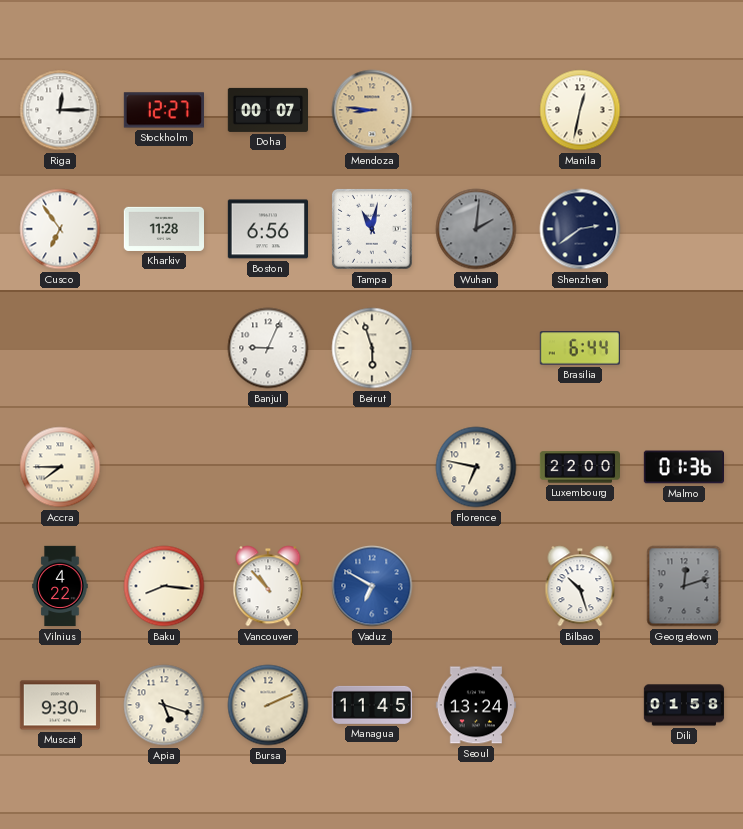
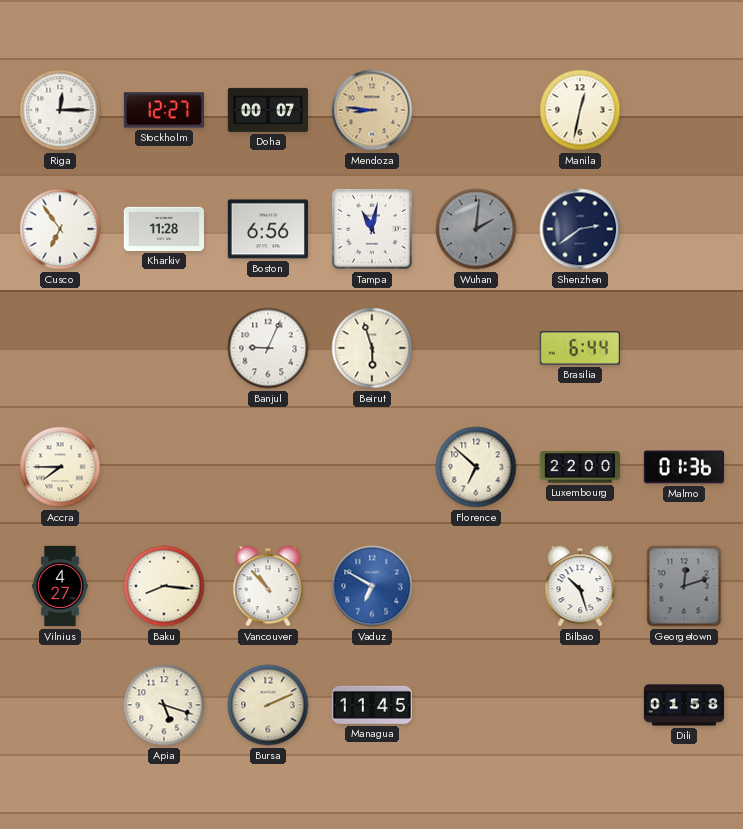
Florence: 6:47 -> 6:52 (476, 467)
Vilnius: 4:22 -> 4:27 (60, 586)
Muscat: 9:30 -> none (59, 705)
Seoul: 13:24 -> none (475, 705)
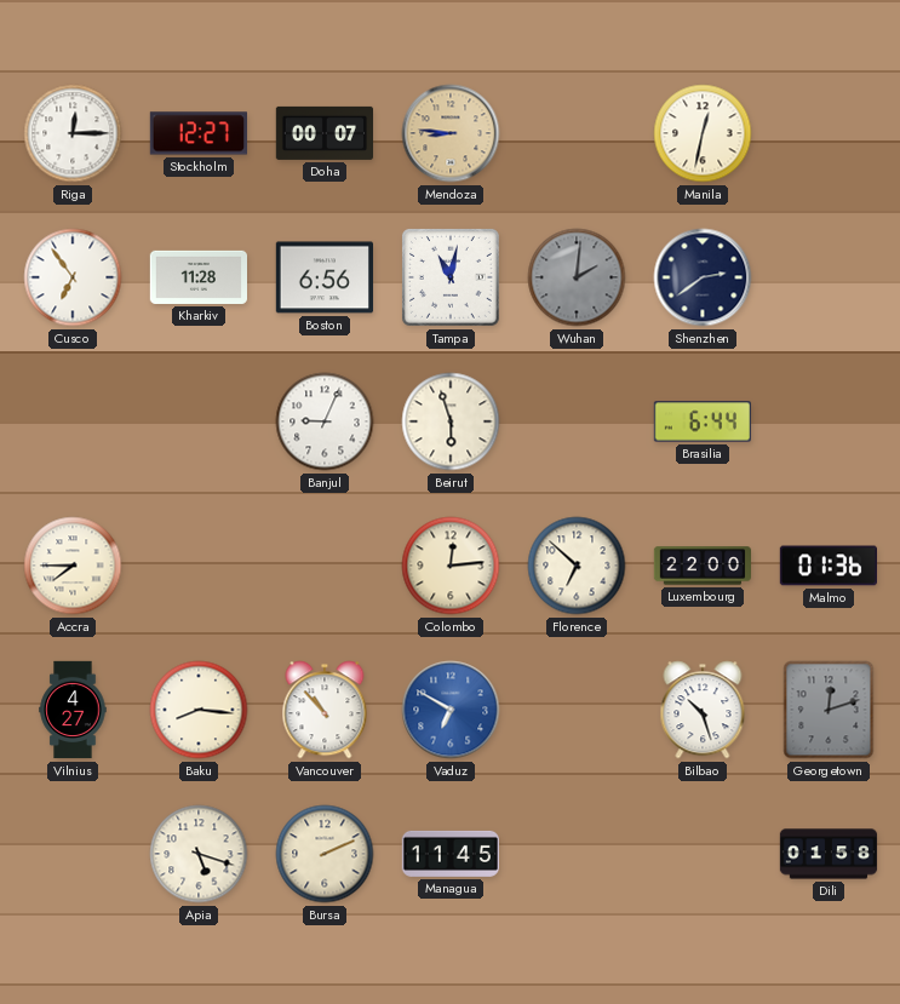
Colombo: none -> 12:14 (451, 566)
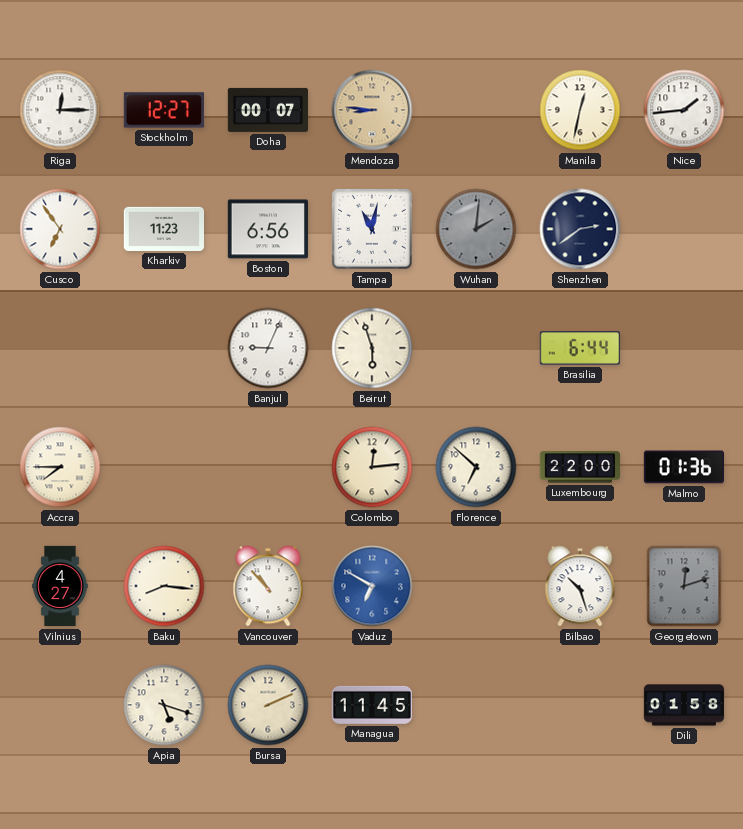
Nice: none -> 1:44 (684, 110)
Kharkiv: 11:28 -> 11:23 (163, 229)
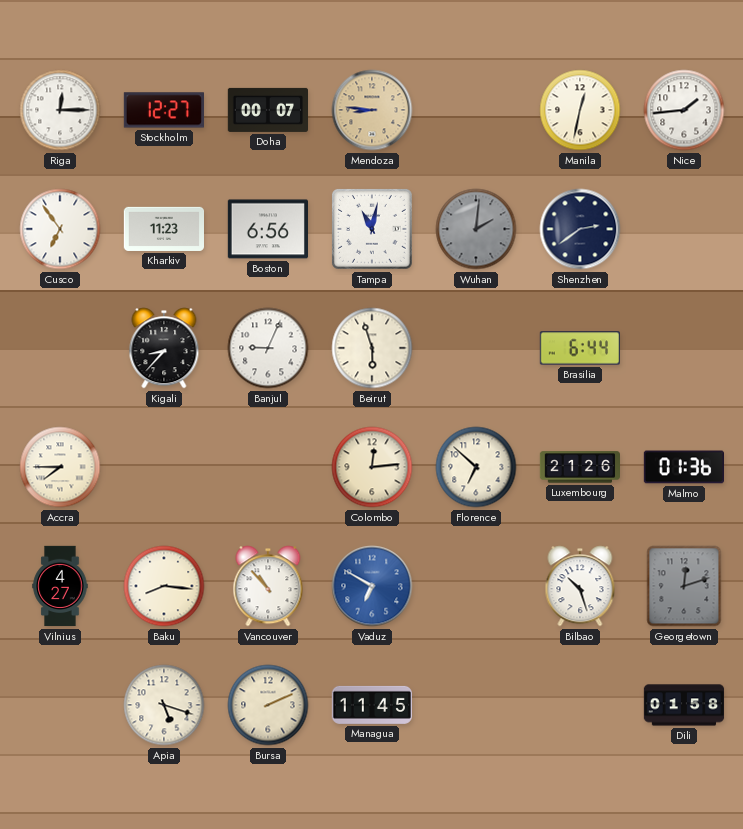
Kigali: none -> 8:37 (164, 348)
Luxembourg: 22:00 -> 21:26 (579, 467)
